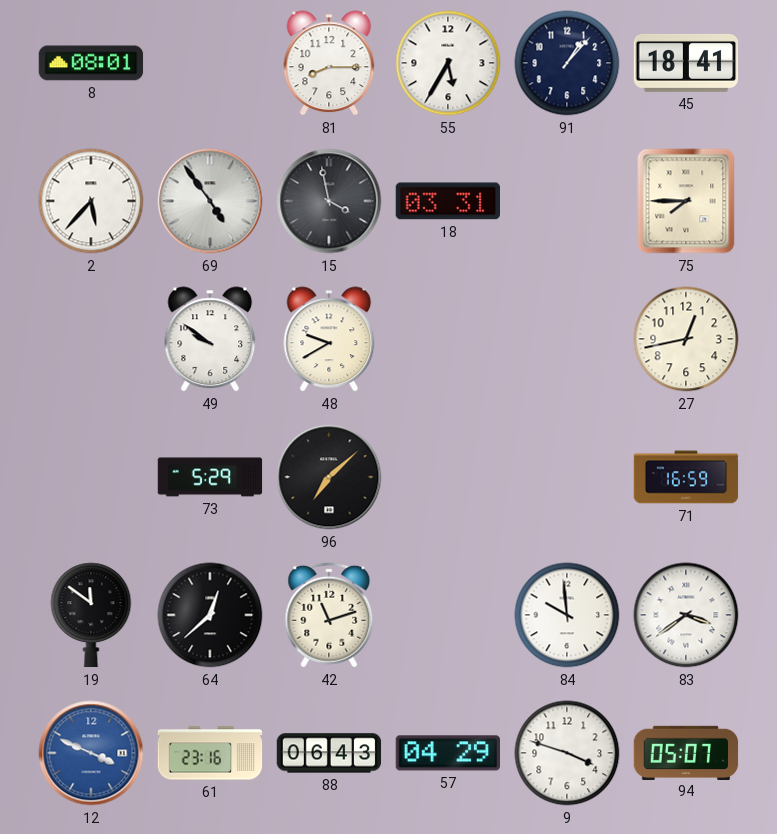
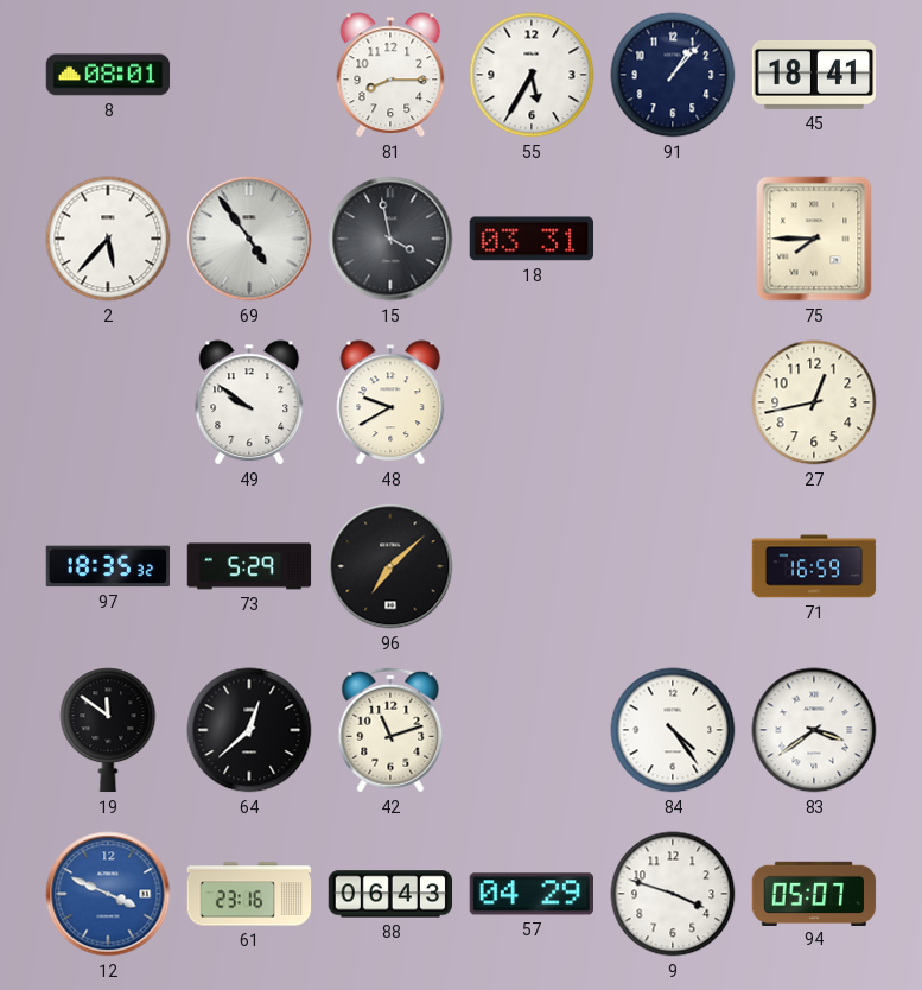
97: none -> 18:35 (108, 566)
84: 9:59 -> 4:24 (673, 730)
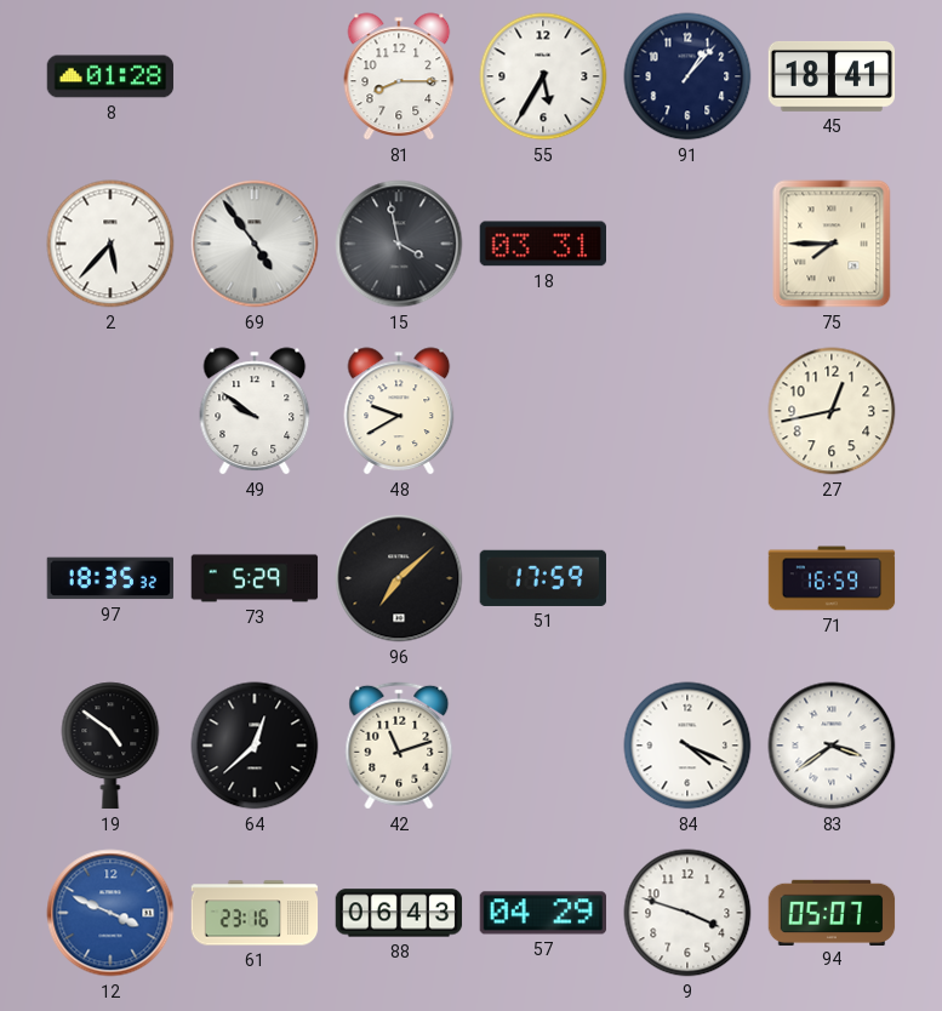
8: 08:01 -> 01:28 (110, 76)
51: none -> 17:59 (542, 578)
19: 11:51 -> 4:51 (110, 746)
84: 4:24 -> 4:19 (687, 746)
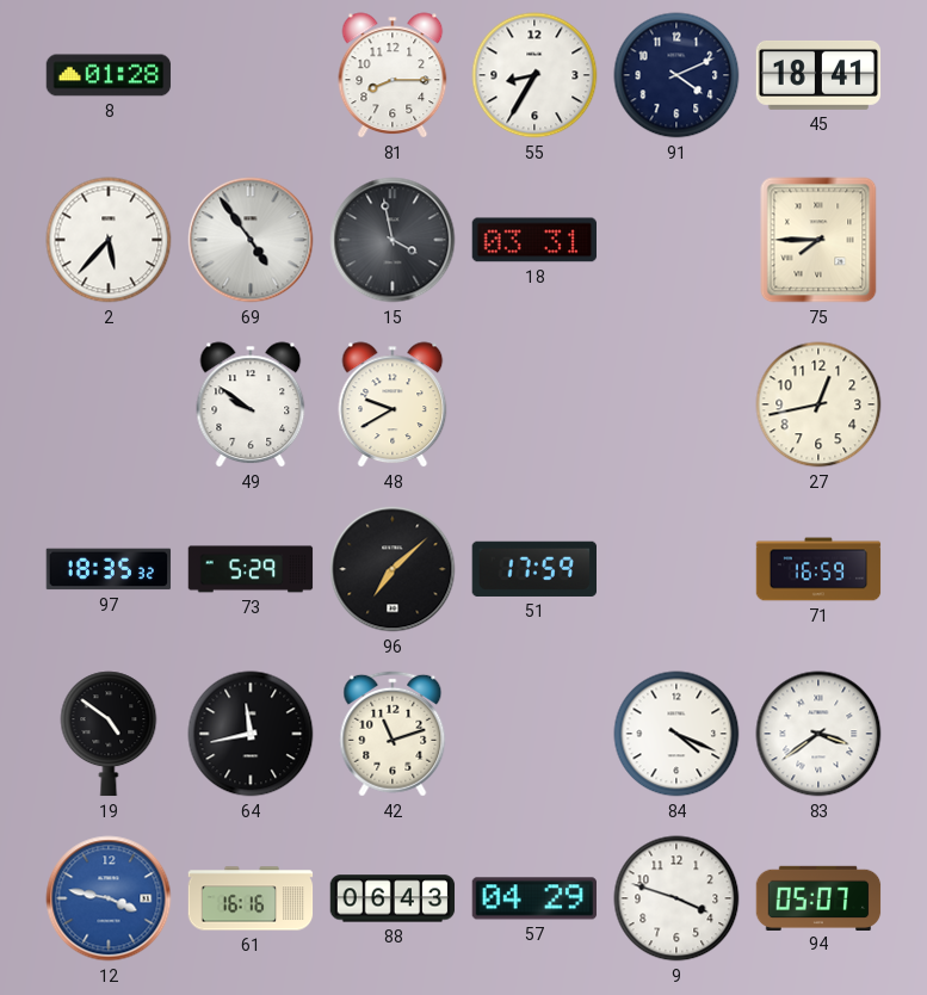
55: 5:35 -> 8:35 (534, 75)
91: 1:07 -> 4:11 (676, 75)
64: 12:38 -> 11:43 (251, 734)
12: 3:49 -> 3:47 (109, 898)
61: 23:16 -> 16:16 (251, 898)
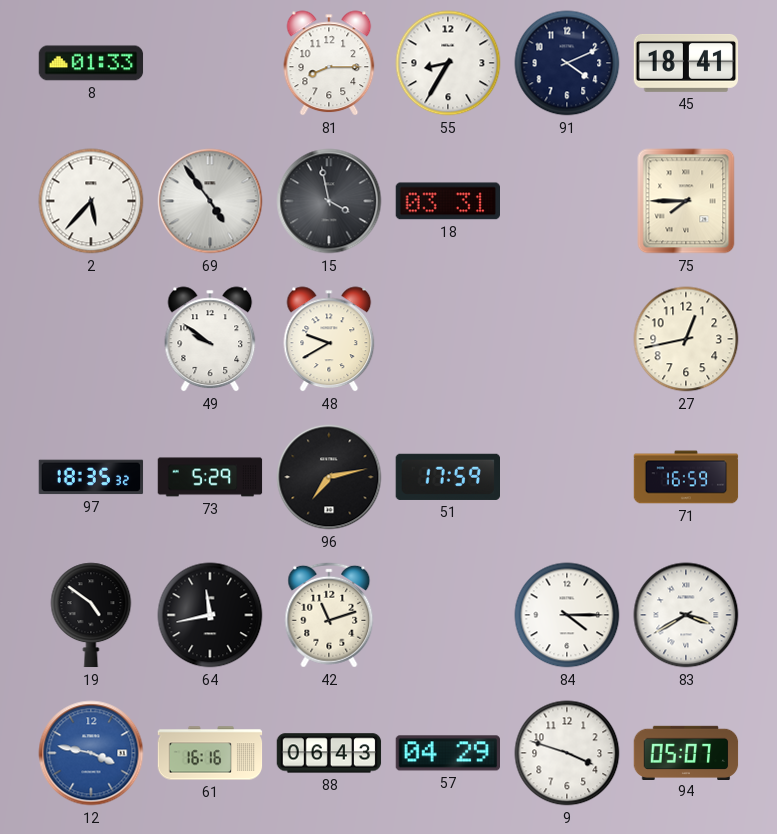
8: 01:28 -> 01:33 (91, 63)
96: 7:08 -> 7:13 (329, 477)
84: 4:19 -> 4:15 (567, 615)
83: 3:39 -> 3:40 (686, 615)
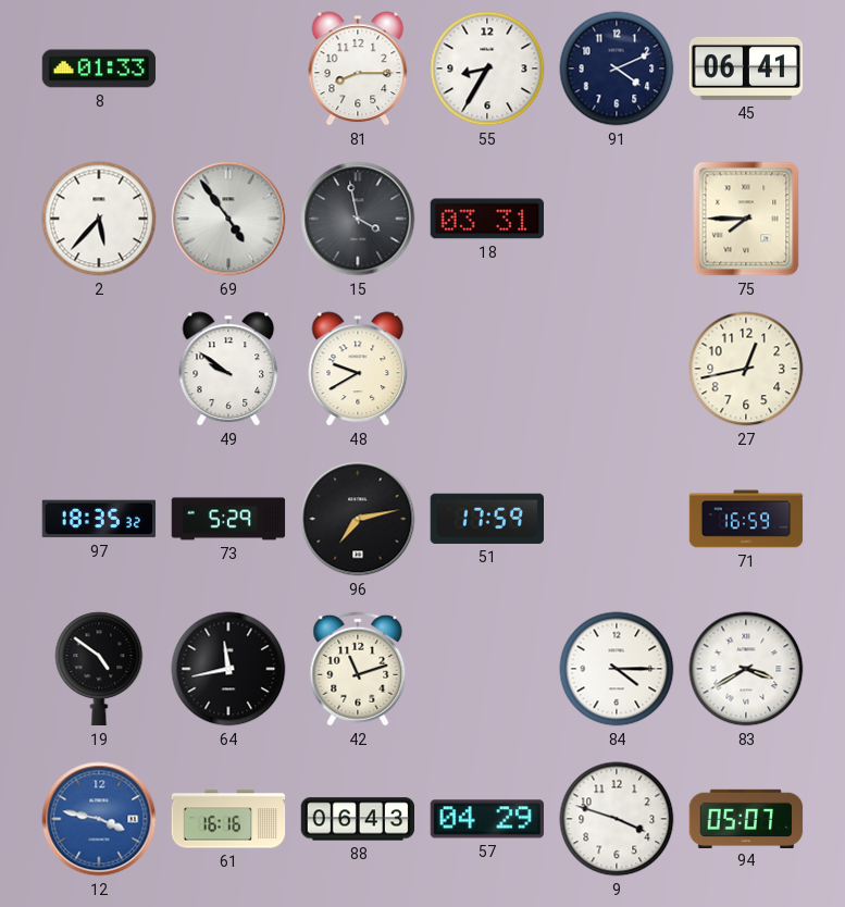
45: 18:41 -> 06:41 (746, 69)
